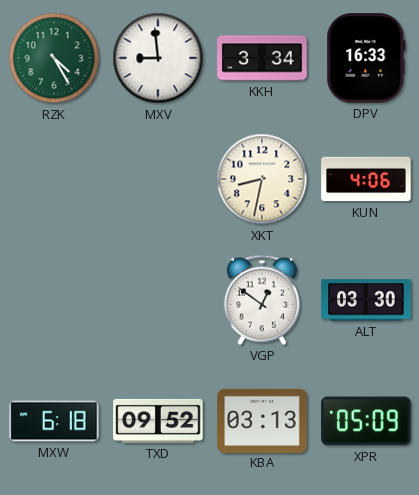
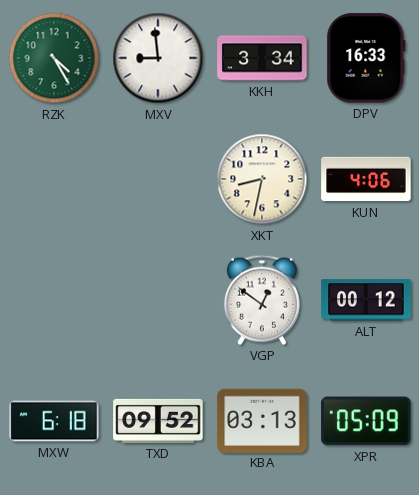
ALT: 03:30 -> 00:12 (366, 300)
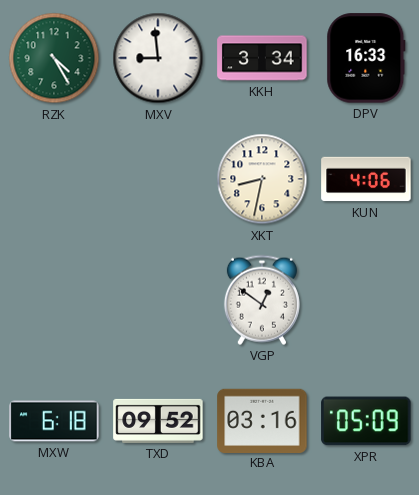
ALT: 00:12 -> none (366, 300)
KBA: 03:13 -> 03:16 (262, 420)
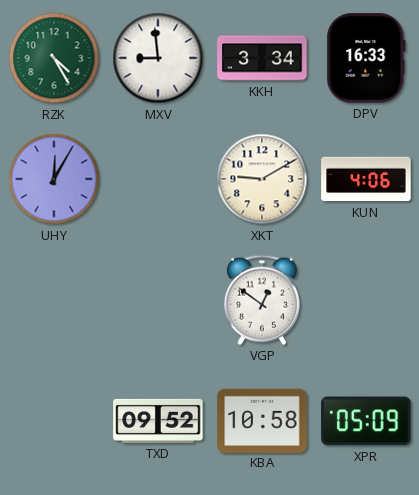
UHY: none -> 12:05 (54, 179)
XKT: 8:32 -> 9:10 (262, 179)
MXW: 6:18 -> none (54, 421)
KBA: 03:16 -> 10:58 (262, 420)
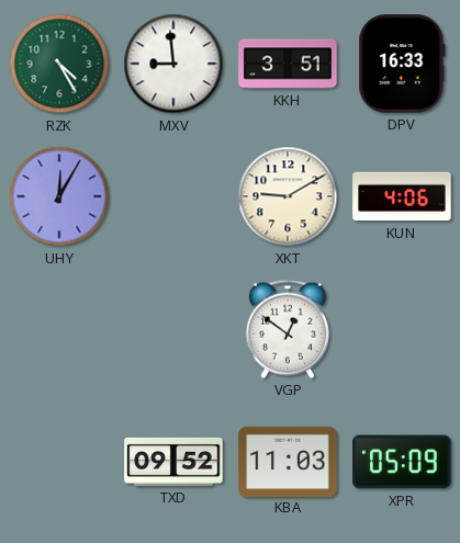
KKH: 3:34 -> 3:51 (288, 64)
KBA: 10:58 -> 11:03 (288, 461)
